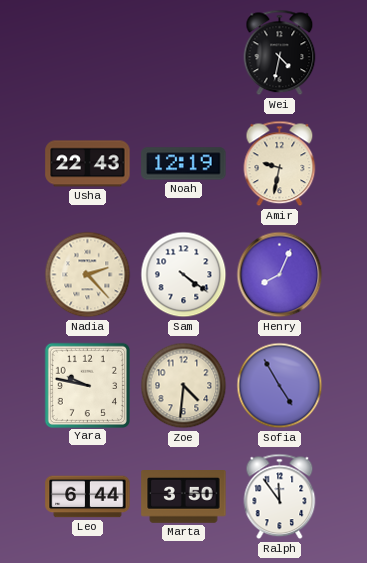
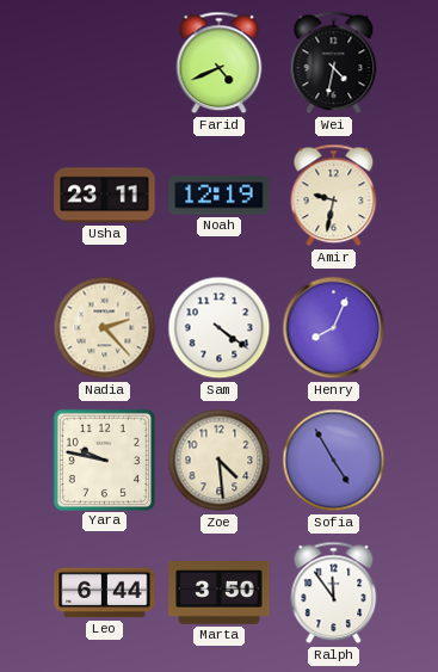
Farid: none -> 4:41 (220, 63)
Usha: 22:43 -> 23:11 (105, 196)
Zoe: 4:31 -> 4:29 (220, 461)
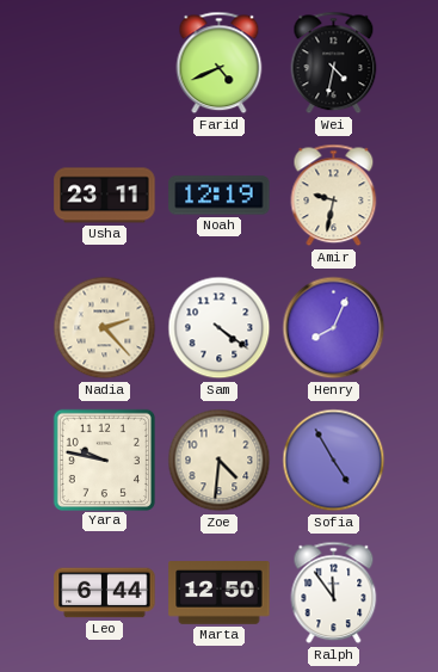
Zoe: 4:29 -> 4:31 (220, 461)
Marta: 3:50 -> 12:50 (220, 593)
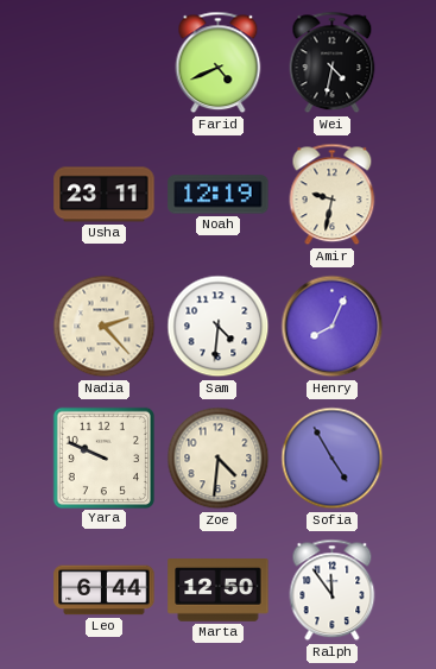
Sam: 4:21 -> 4:31 (219, 327)
Yara: 9:47 -> 9:49 (103, 457)
